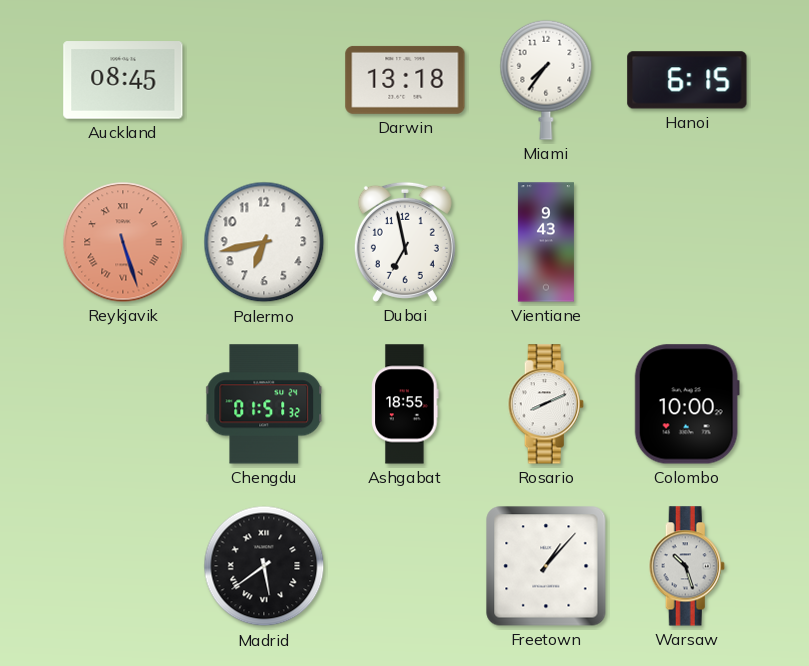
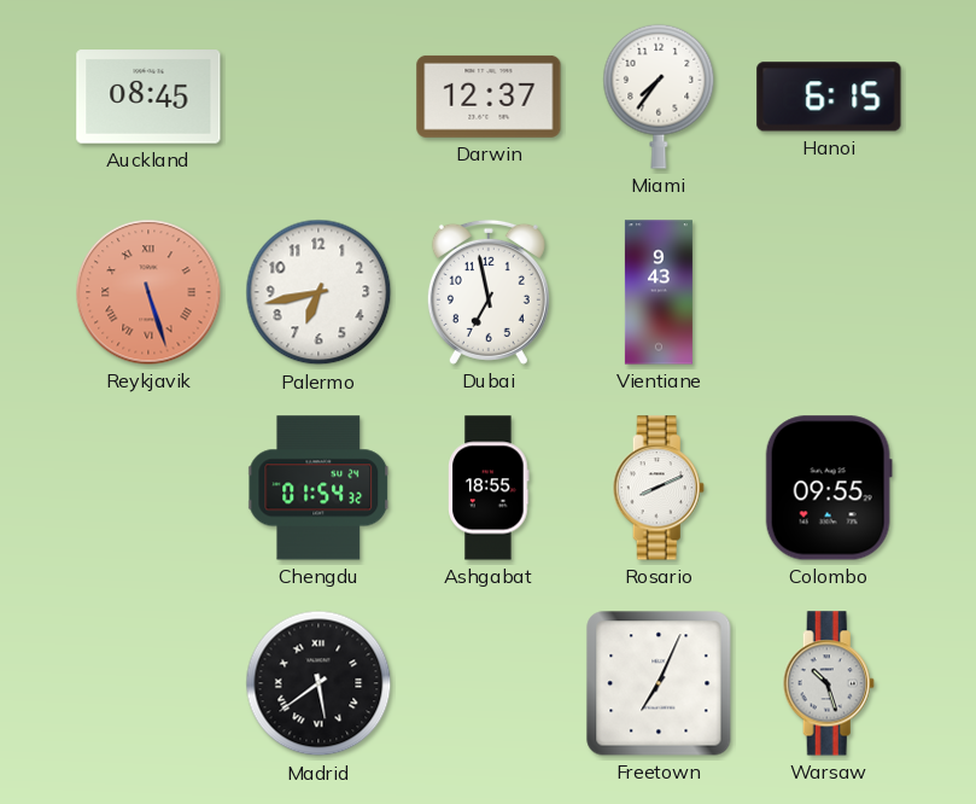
Darwin: 13:18 -> 12:37 (489, 97)
Chengdu: 01:51 -> 01:54 (320, 488)
Colombo: 10:00 -> 09:55 (829, 488)
Freetown: 1:07 -> 7:04 (659, 683)
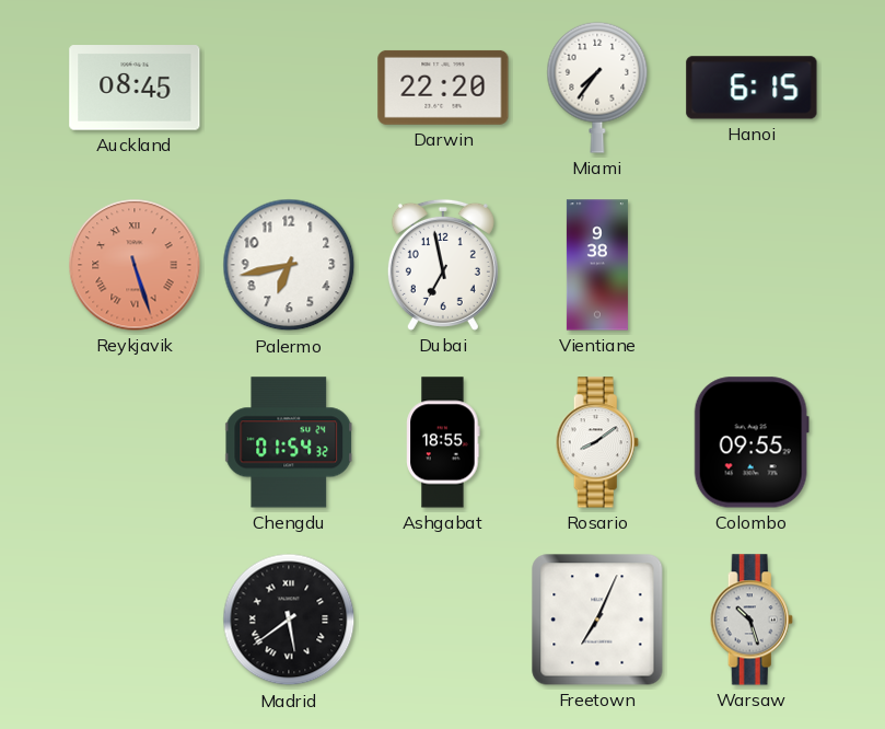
Darwin: 12:37 -> 22:20 (443, 88)
Vientiane: 9:43 -> 9:38 (597, 265)
Rosario: 8:11 -> 8:09 (597, 442)
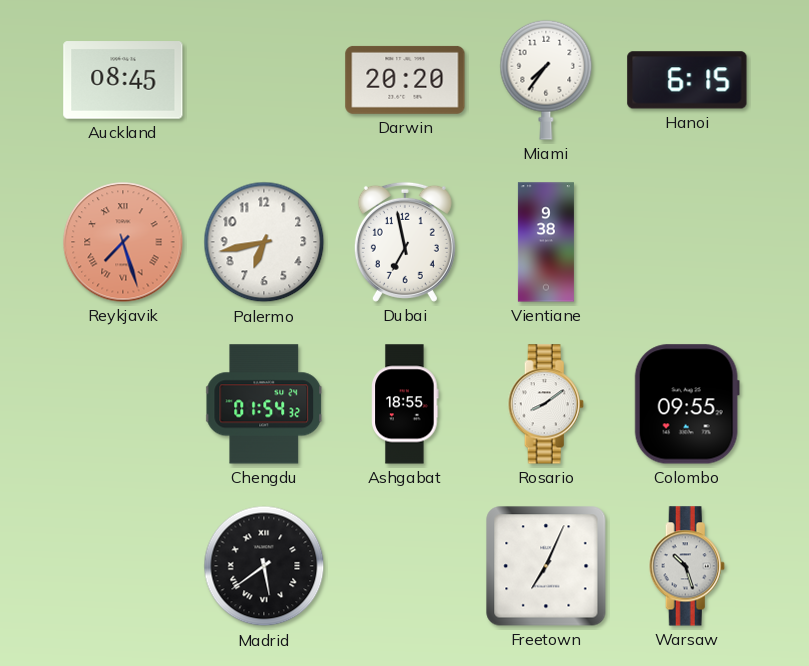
Darwin: 22:20 -> 20:20 (405, 80)
Reykjavik: 5:27 -> 7:27 (123, 242)
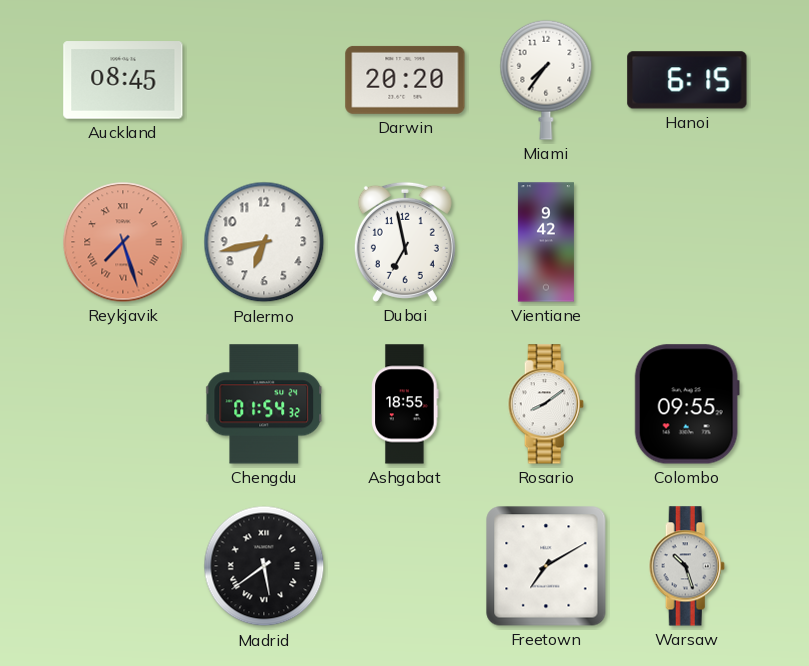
Vientiane: 9:38 -> 9:42 (546, 242)
Freetown: 7:04 -> 7:10 (546, 566)
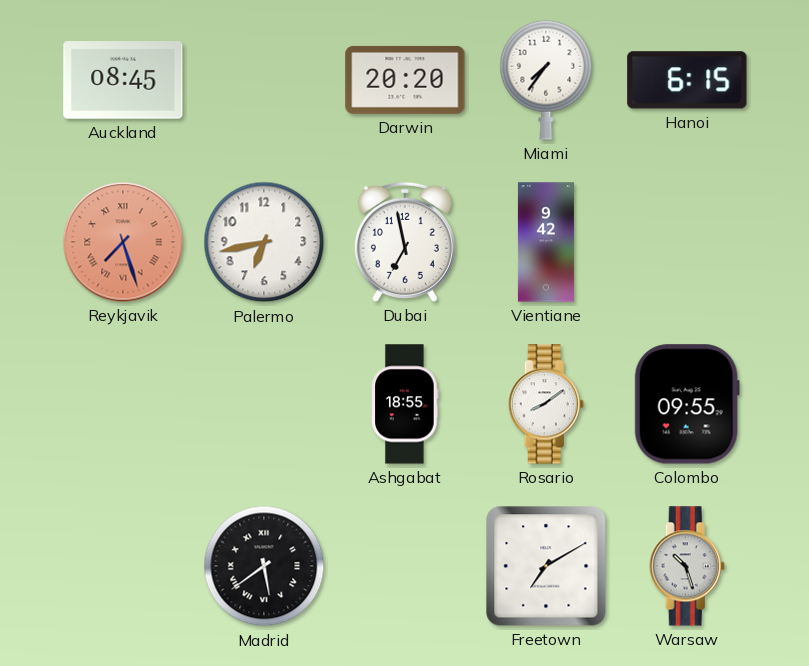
Chengdu: 01:54 -> none (265, 404)
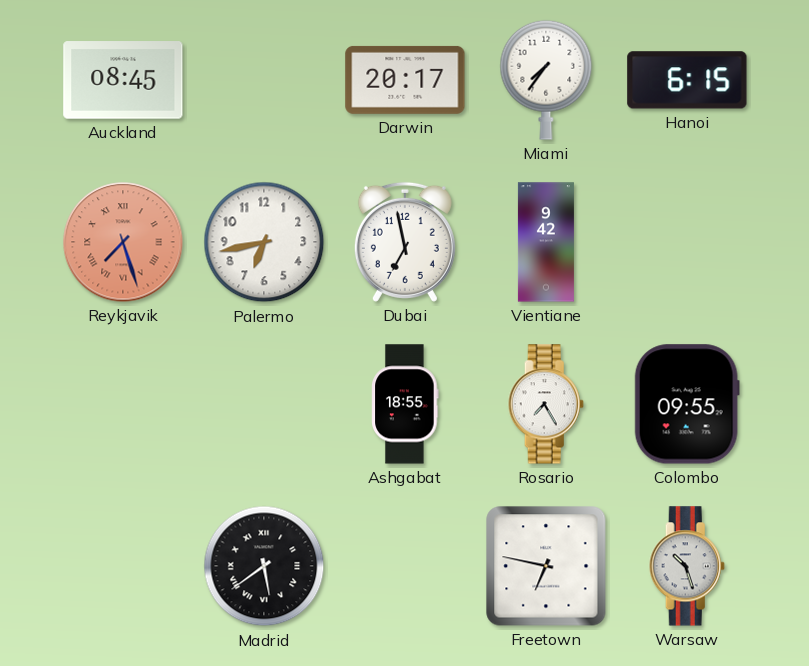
Darwin: 20:20 -> 20:17 (405, 80)
Rosario: 8:09 -> 7:25 (546, 404)
Freetown: 7:10 -> 6:47 (546, 566)
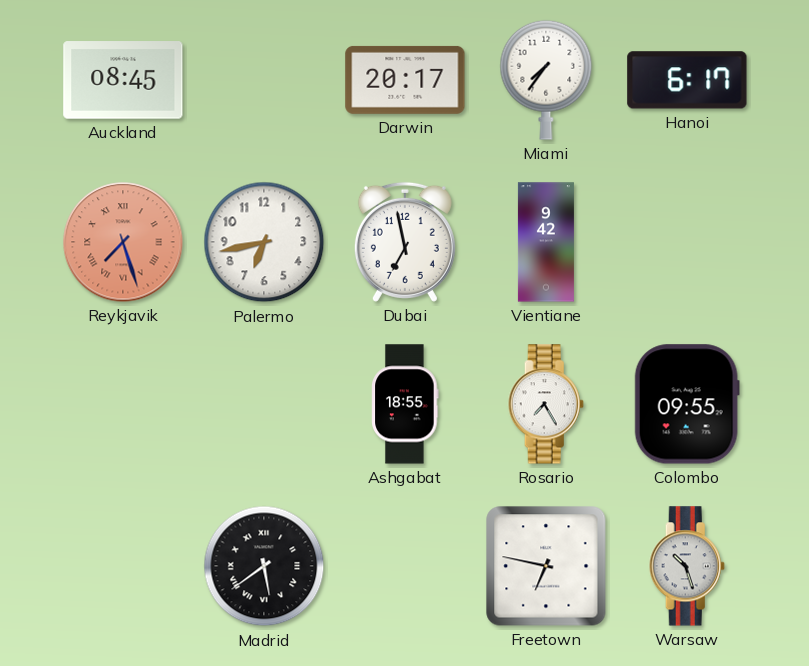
Hanoi: 6:15 -> 6:17 (687, 80)
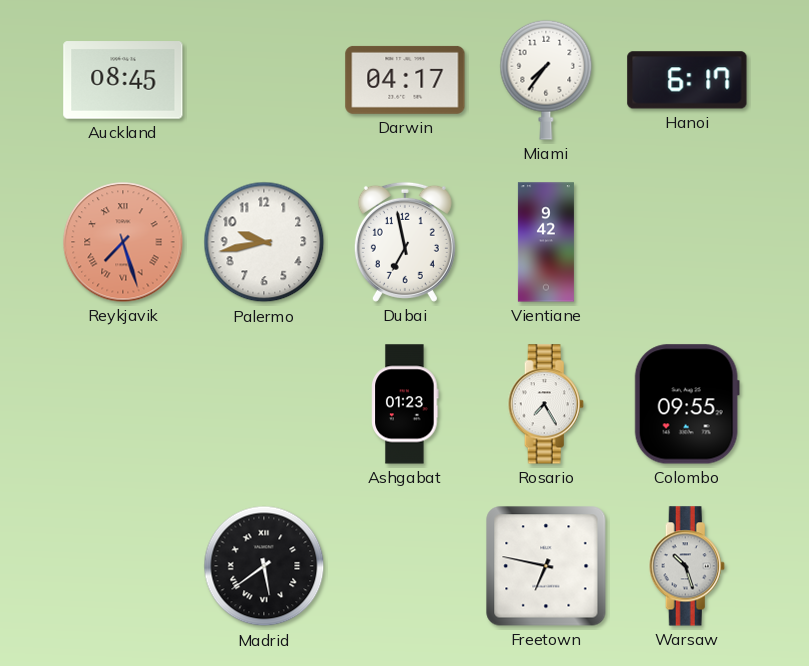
Darwin: 20:17 -> 04:17 (405, 80)
Palermo: 6:43 -> 9:43 (264, 242)
Ashgabat: 18:55 -> 01:23 (405, 404)
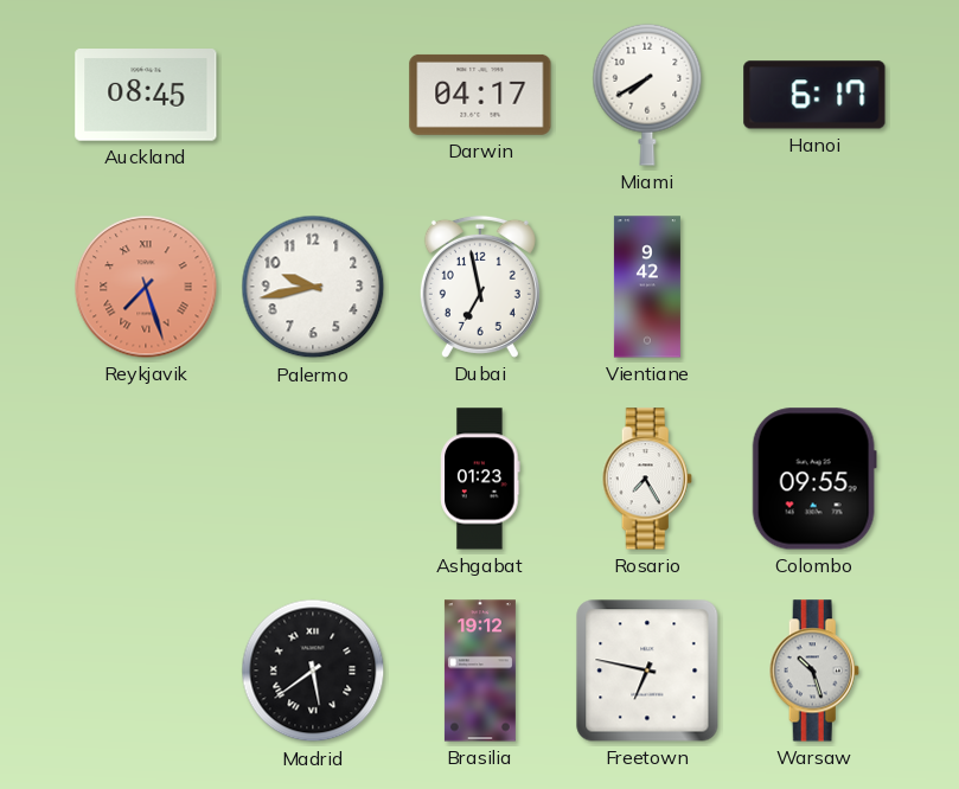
Miami: 7:36 -> 7:40 (647, 95)
Brasilia: none -> 19:12 (480, 671)
